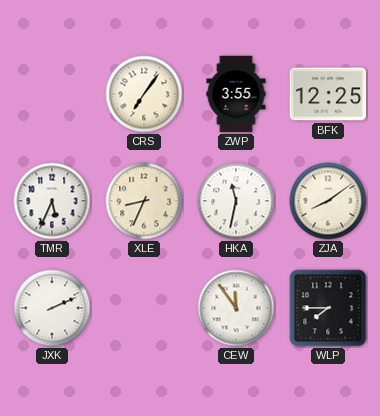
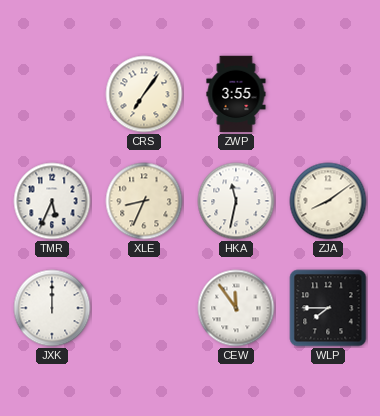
BFK: 12:25 -> none (328, 94)
JXK: 2:11 -> 12:00 (52, 308)
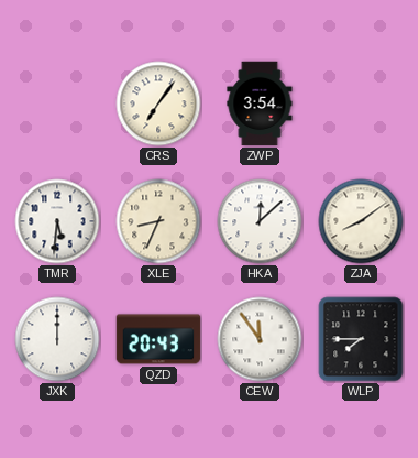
ZWP: 3:55 -> 3:54 (260, 103)
TMR: 5:34 -> 5:31 (57, 221)
HKA: 11:32 -> 12:08 (260, 221)
QZD: none -> 20:43 (158, 339)
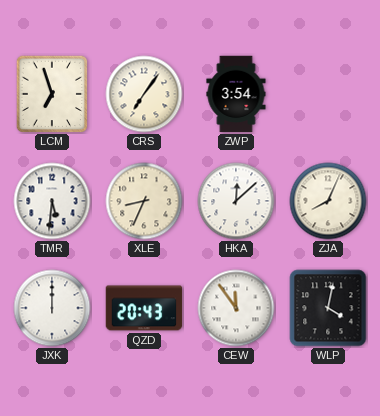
LCM: none -> 6:57 (52, 94)
ZJA: 8:09 -> 8:04 (328, 201)
WLP: 7:45 -> 4:02 (328, 308)
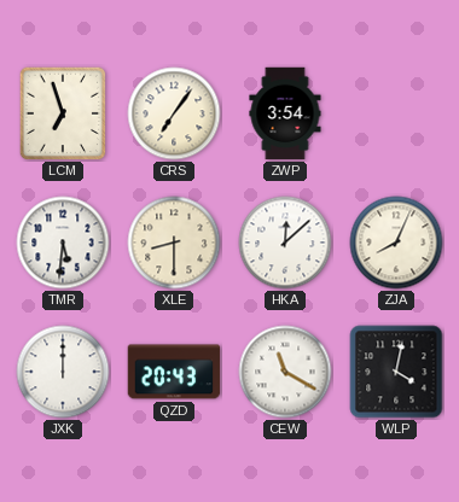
XLE: 8:34 -> 8:30 (174, 243)
CEW: 11:54 -> 11:20 (285, 372)
